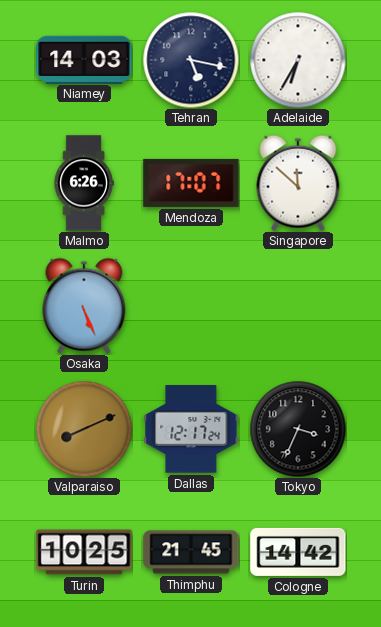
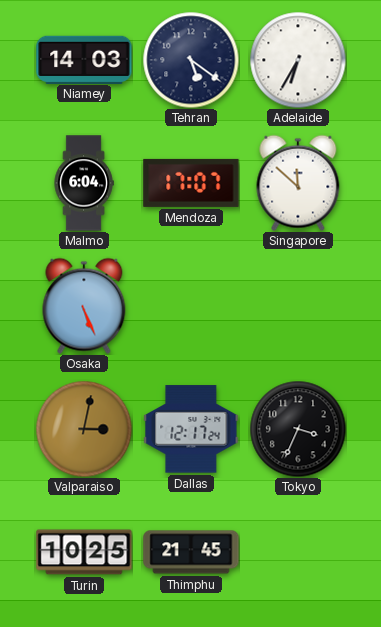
Tehran: 5:17 -> 5:21 (191, 60)
Malmo: 6:26 -> 6:04 (84, 183)
Valparaiso: 8:11 -> 3:02 (84, 429)
Cologne: 14:42 -> none (298, 552)
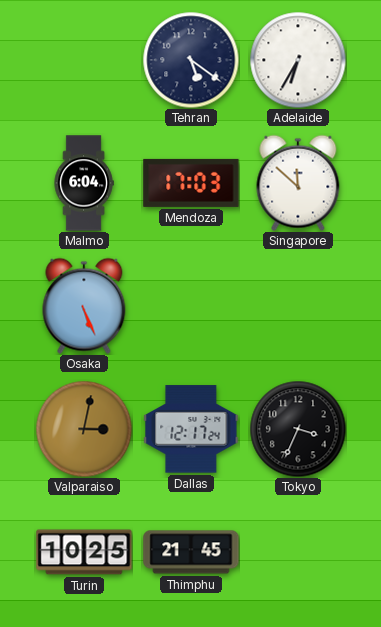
Niamey: 14:03 -> none (84, 59)
Mendoza: 17:07 -> 17:03 (191, 183)
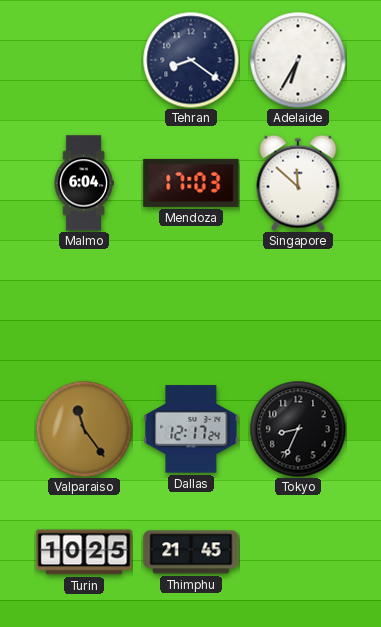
Tehran: 5:21 -> 8:21 (191, 60)
Osaka: 5:26 -> none (84, 306)
Valparaiso: 3:02 -> 11:24 (84, 429)
Tokyo: 3:34 -> 8:34 (298, 429)
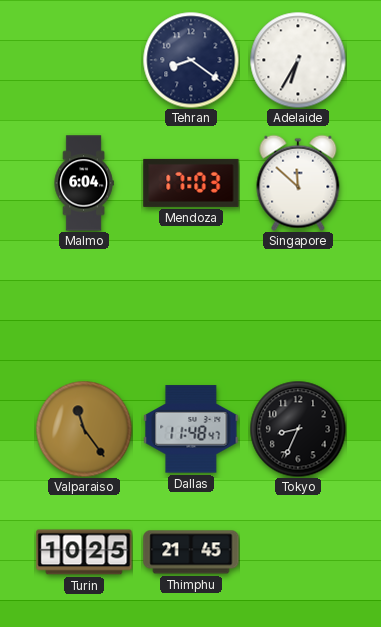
Dallas: 12:17 -> 11:48 (191, 429)
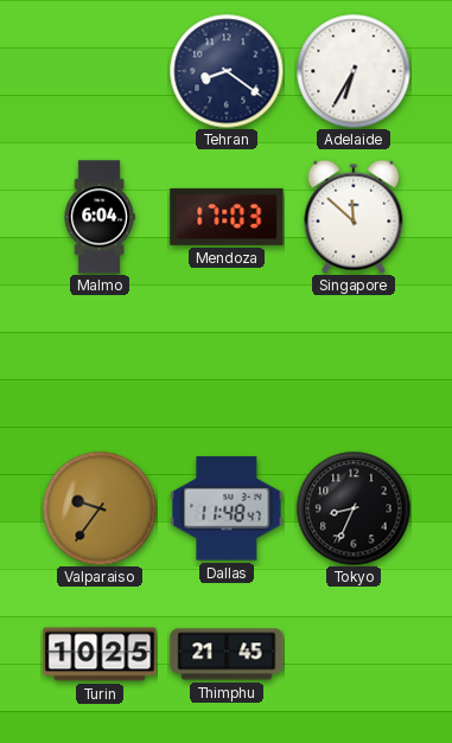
Valparaiso: 11:24 -> 9:36 (100, 508)
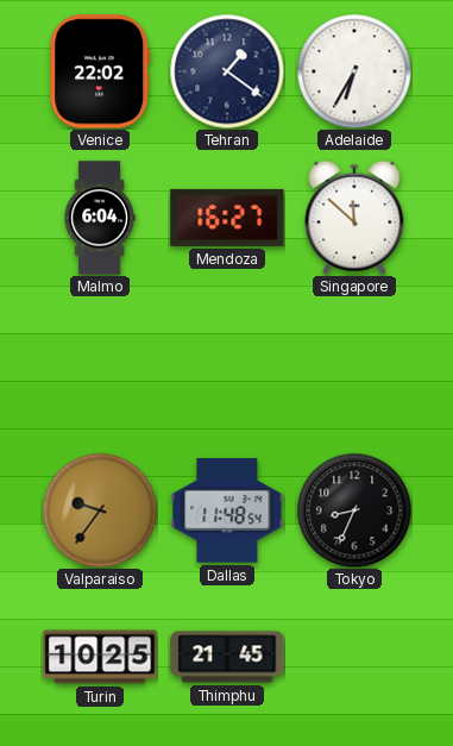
Venice: none -> 22:02 (100, 71)
Tehran: 8:21 -> 1:21 (227, 71)
Mendoza: 17:03 -> 16:27 (227, 218)
Dallas: 11:48:47 -> 11:48:54 (227, 510)
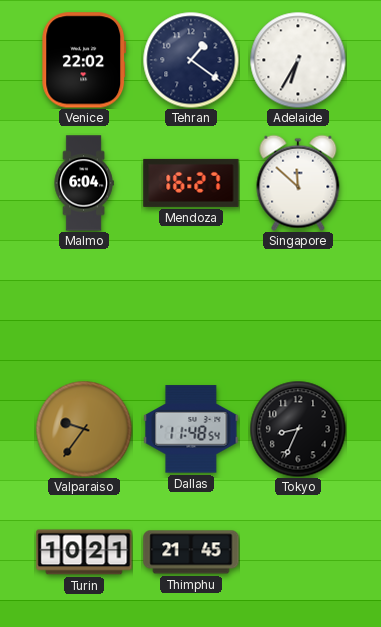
Turin: 10:25 -> 10:21 (84, 552)
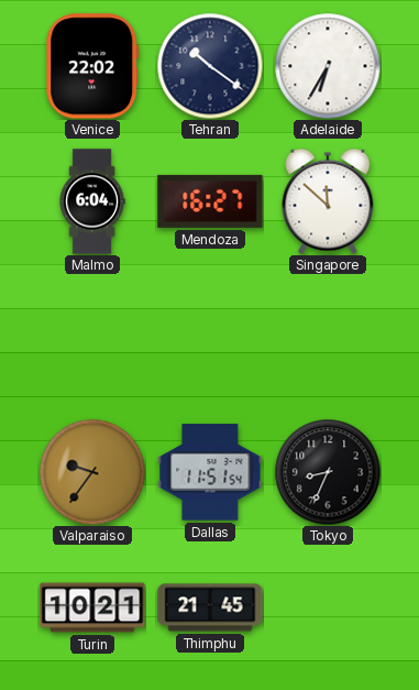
Tehran: 1:21 -> 10:21 (210, 66)
Dallas: 11:48 -> 11:51 (210, 472)
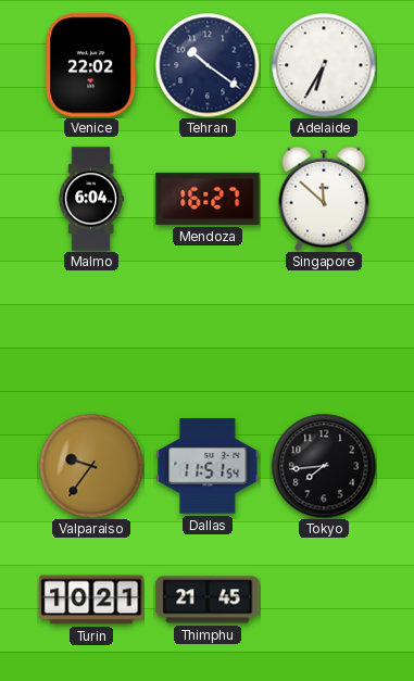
Tokyo: 8:34 -> 7:44 (324, 466)
